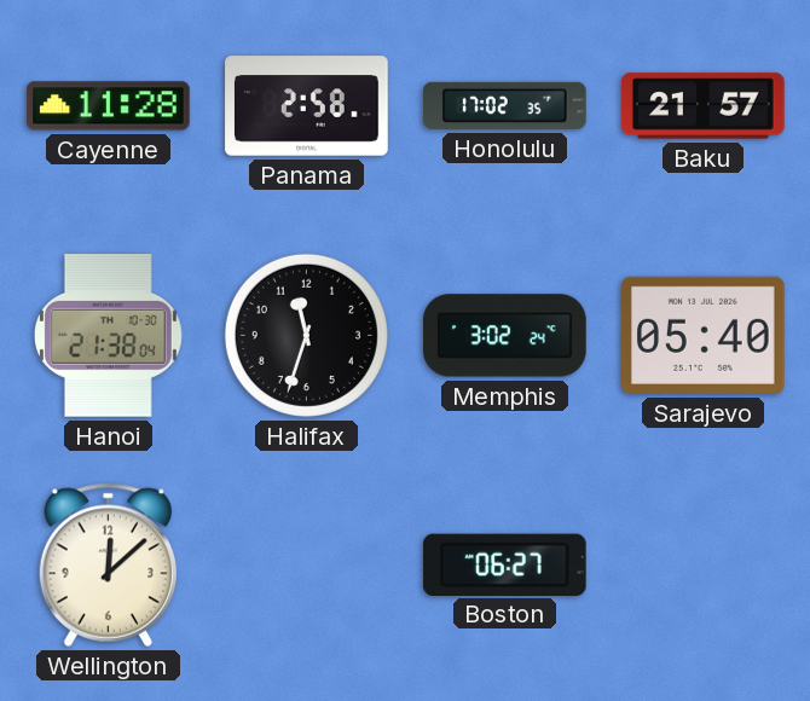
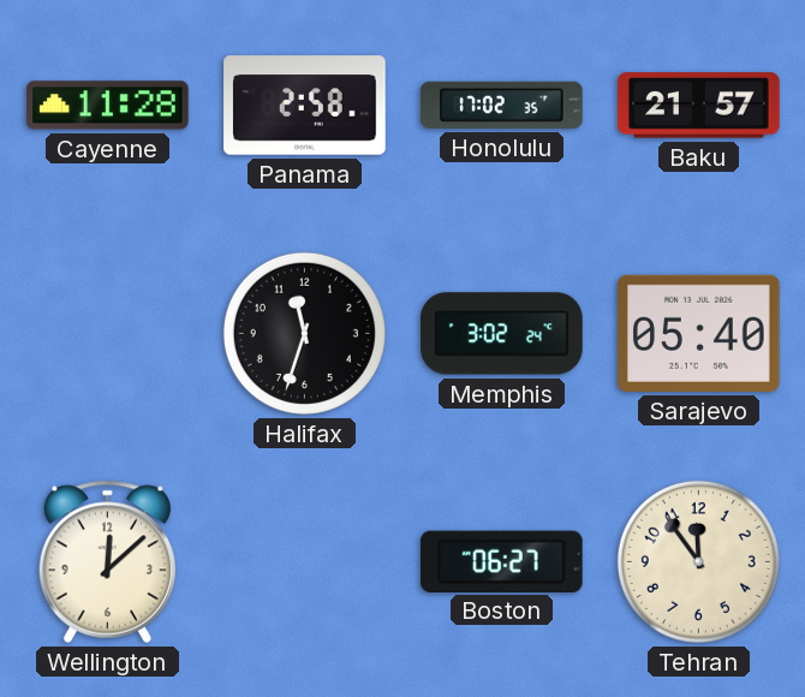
Hanoi: 21:38 -> none (108, 336)
Tehran: none -> 11:54 (698, 561)
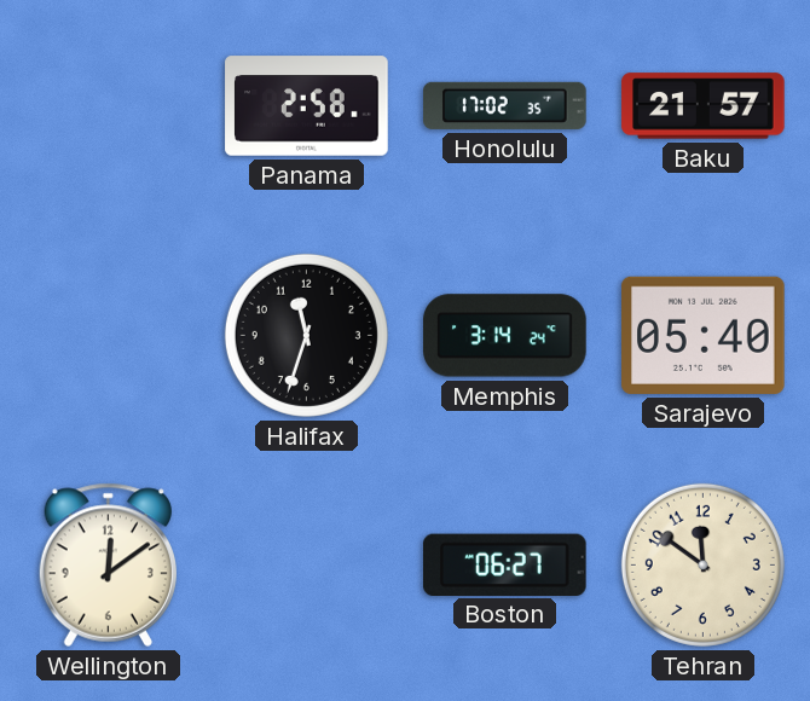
Cayenne: 11:28 -> none (108, 106)
Memphis: 3:02 -> 3:14 (505, 336)
Wellington: 12:08 -> 12:09 (108, 564)
Tehran: 11:54 -> 11:51 (702, 564)
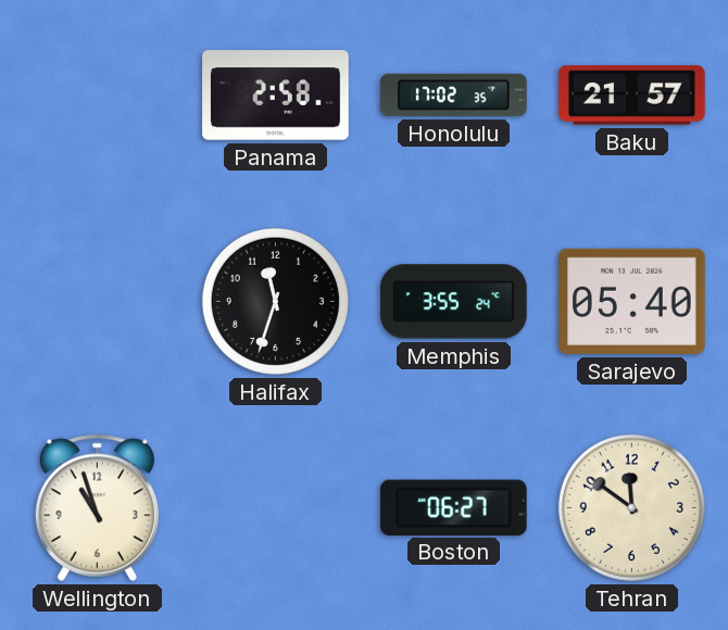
Memphis: 3:14 -> 3:55 (454, 302)
Wellington: 12:09 -> 10:57 (97, 507)
